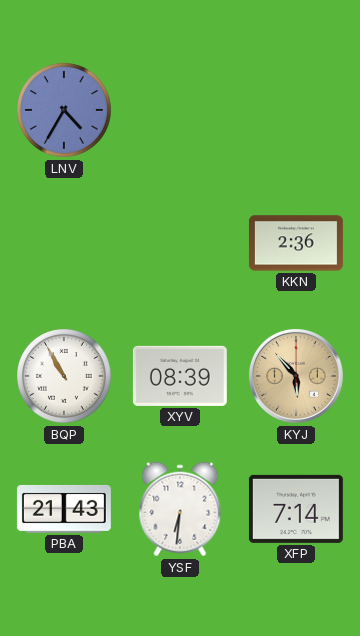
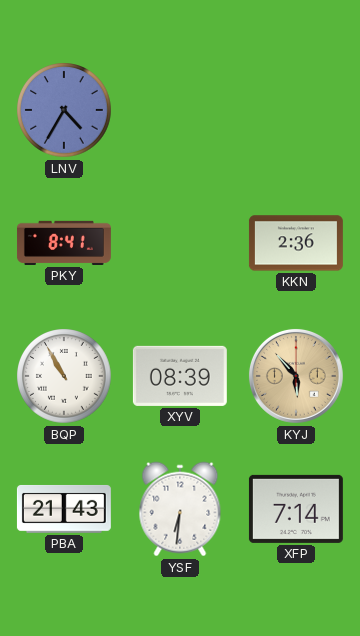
PKY: none -> 8:41 (64, 243)
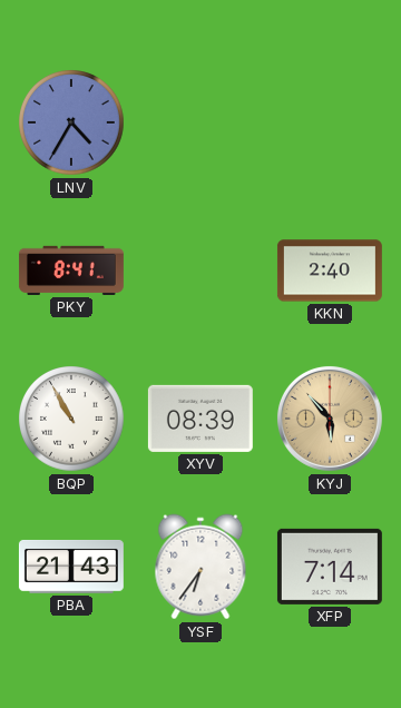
KKN: 2:36 -> 2:40 (330, 271)
YSF: 6:31 -> 6:36 (200, 567)
